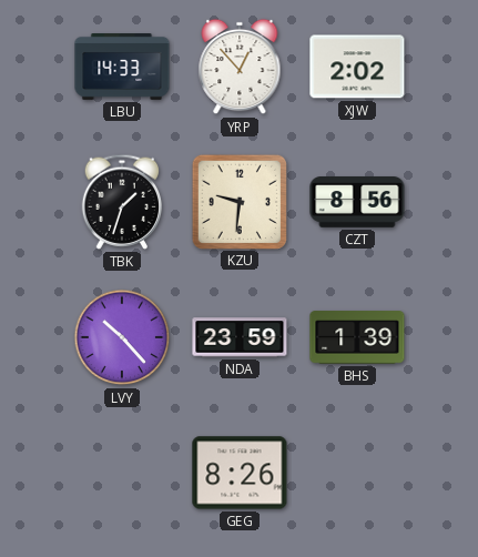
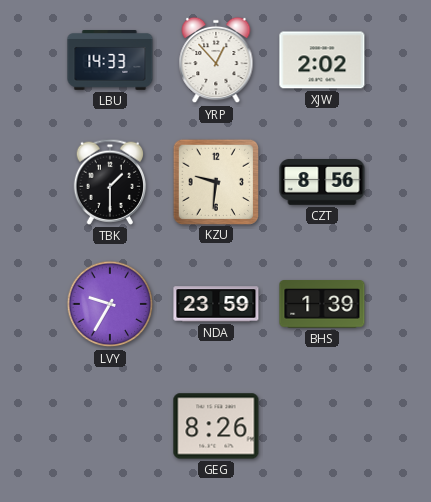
TBK: 1:33 -> 1:30 (110, 182)
LVY: 10:23 -> 9:35 (110, 304)
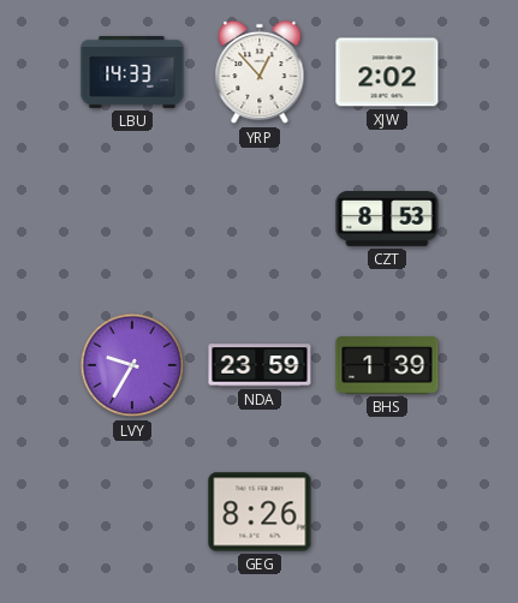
TBK: 1:30 -> none (110, 182)
KZU: 9:31 -> none (215, 181)
CZT: 8:56 -> 8:53 (387, 220)
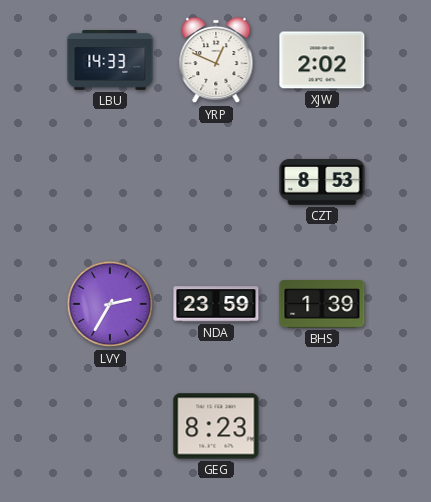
YRP: 12:53 -> 12:49 (216, 60)
LVY: 9:35 -> 2:35 (110, 304)
GEG: 8:26 -> 8:23 (216, 426)
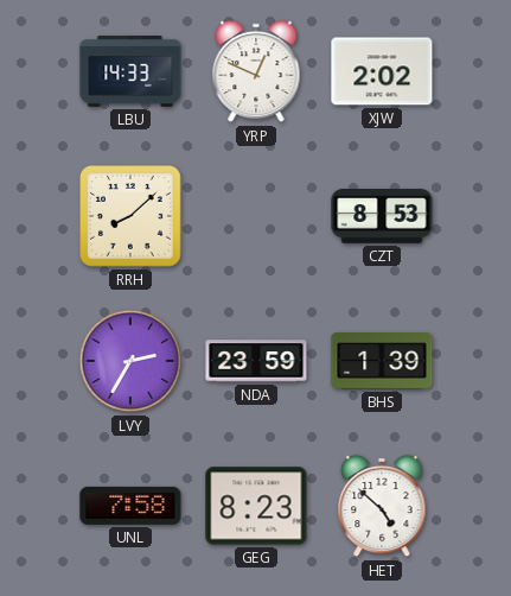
RRH: none -> 8:08 (132, 217)
UNL: none -> 7:58 (130, 506)
HET: none -> 4:52 (382, 506)
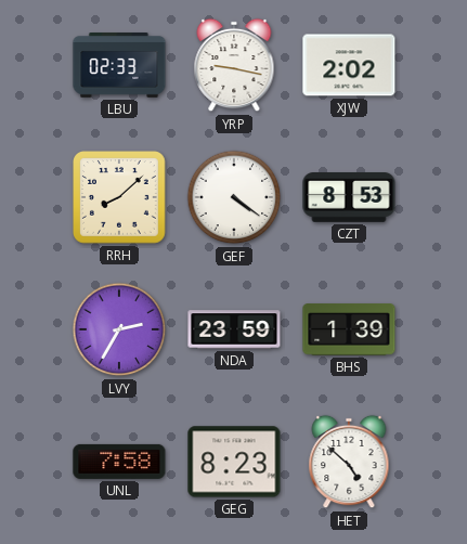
LBU: 14:33 -> 02:33 (119, 66)
YRP: 12:49 -> 9:17 (234, 65)
GEF: none -> 4:21 (234, 197)
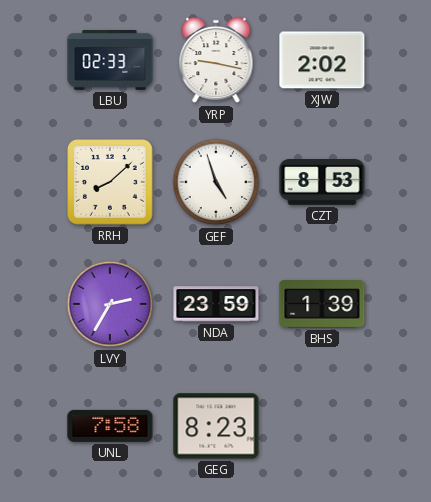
GEF: 4:21 -> 4:57 (216, 182)
HET: 4:52 -> none (349, 462)
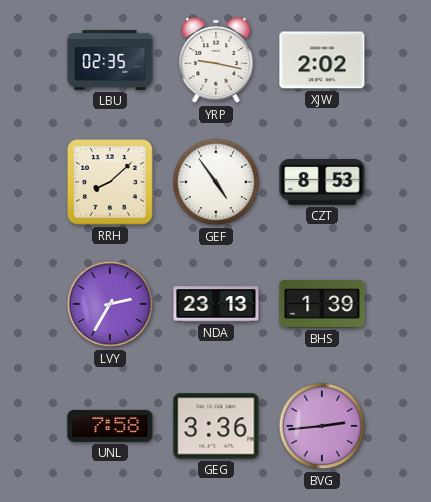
LBU: 02:33 -> 02:35 (110, 61)
GEF: 4:57 -> 4:54 (216, 182)
NDA: 23:59 -> 23:13 (216, 304)
GEG: 8:23 -> 3:36 (216, 426)
BVG: none -> 2:44 (322, 426)
